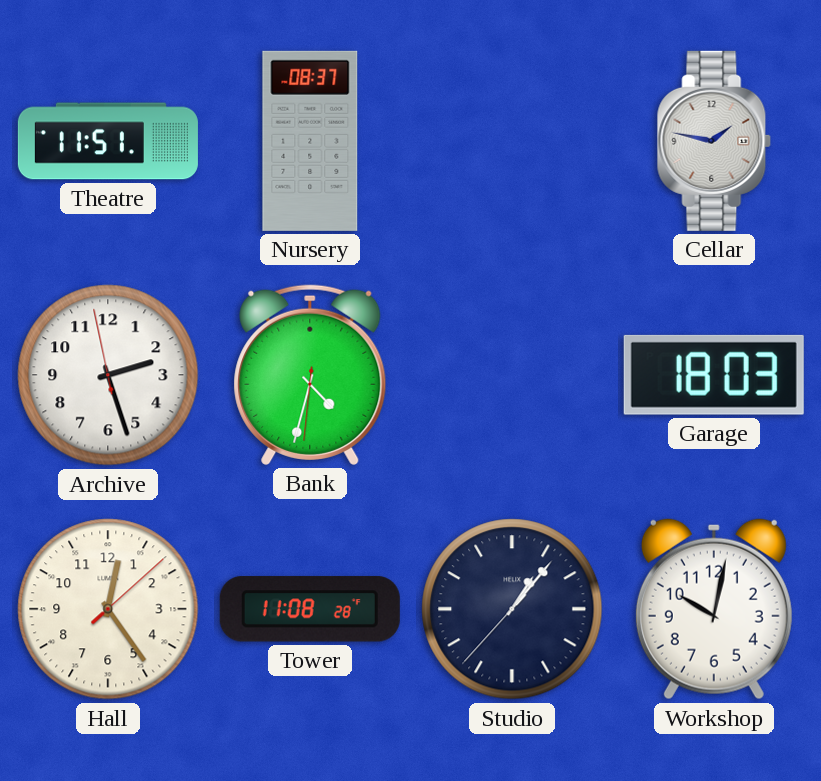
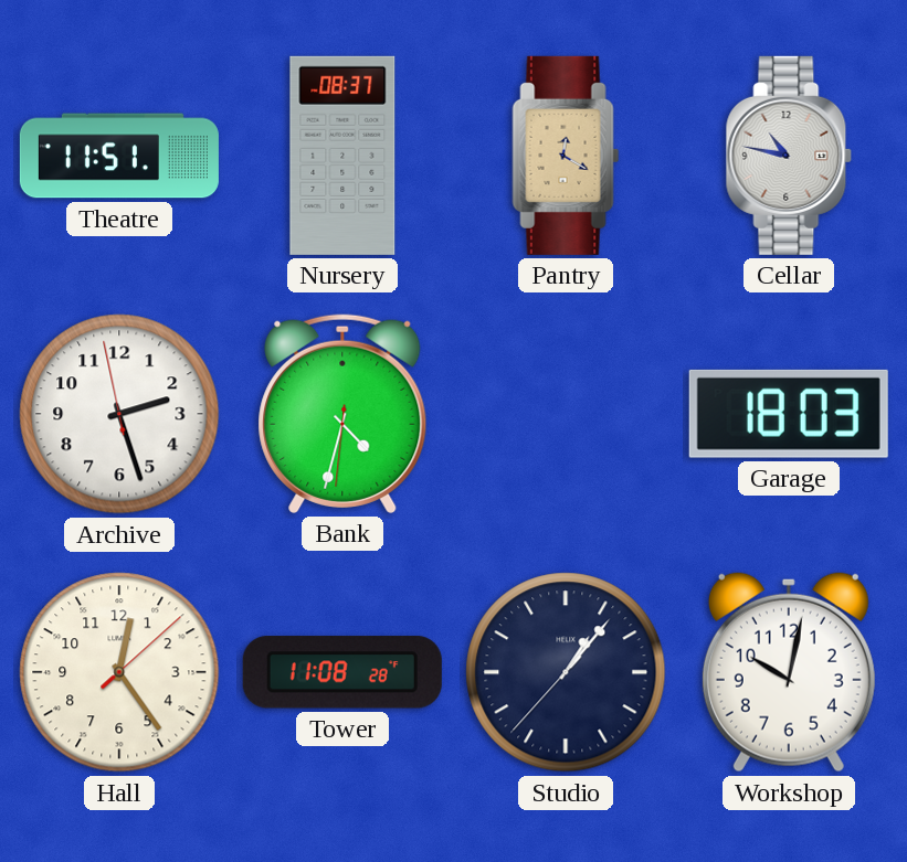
Pantry: none -> 12:20 (566, 156)
Cellar: 1:47 -> 10:47 (789, 156)
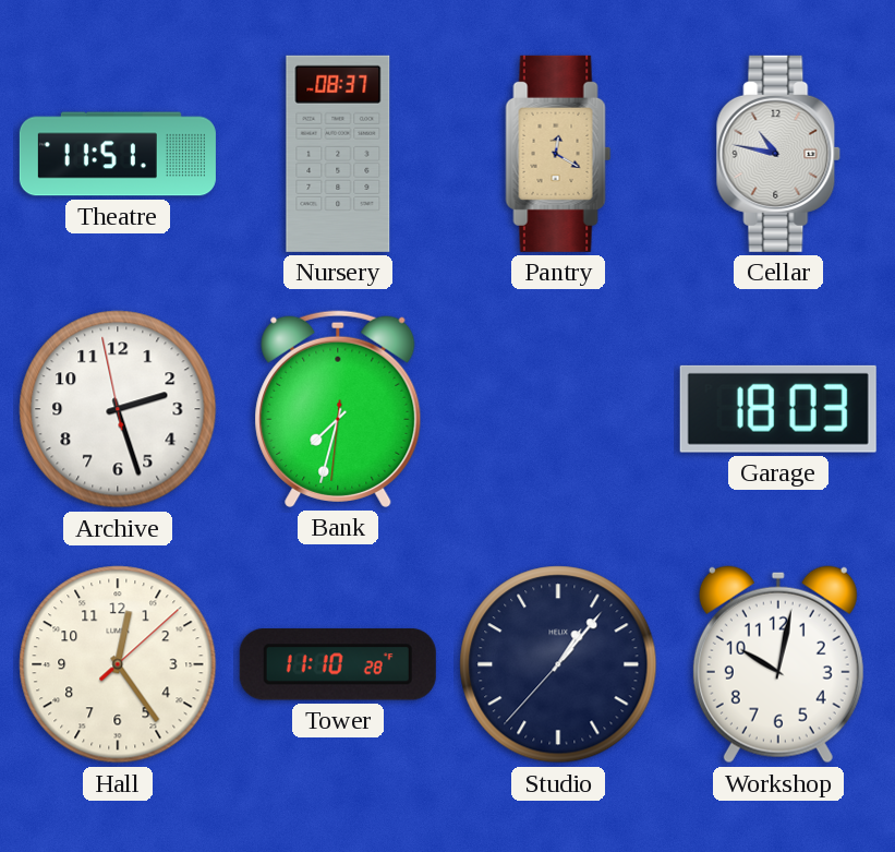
Bank: 4:32 -> 7:32 (338, 409)
Tower: 11:08 -> 11:10 (338, 664)
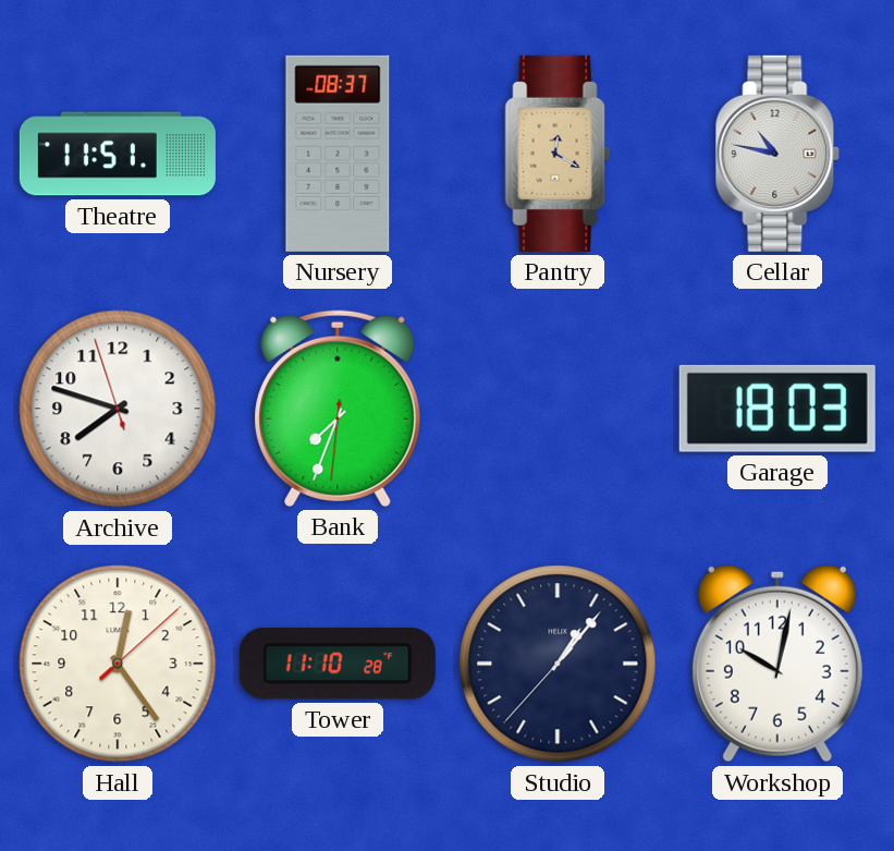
Archive: 2:26 -> 7:47 (118, 409)
Bank: 7:32 -> 7:33 (338, 409)
